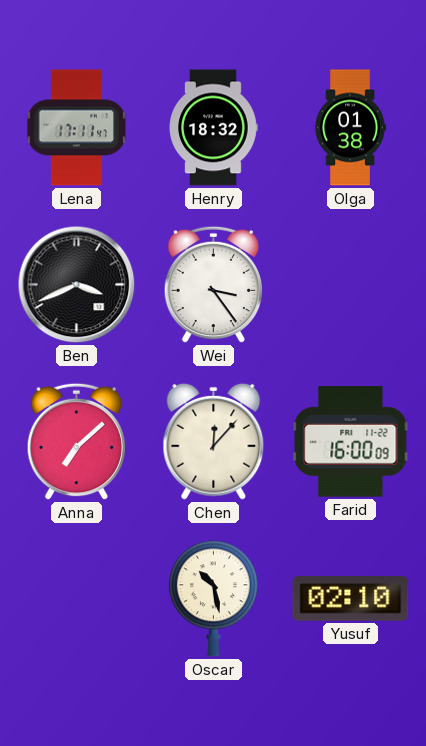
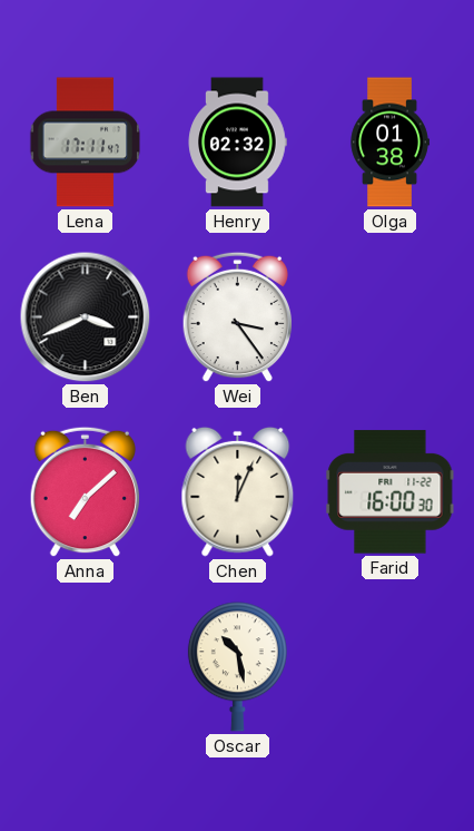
Henry: 18:32 -> 02:32 (237, 143)
Chen: 12:07 -> 12:04 (238, 491)
Farid: 16:00:09 -> 16:00:30 (391, 492)
Yusuf: 02:10 -> none (351, 599)
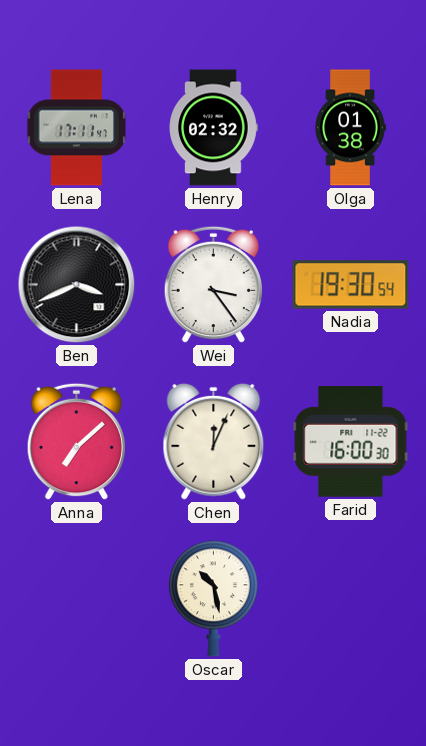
Nadia: none -> 19:30 (351, 285)
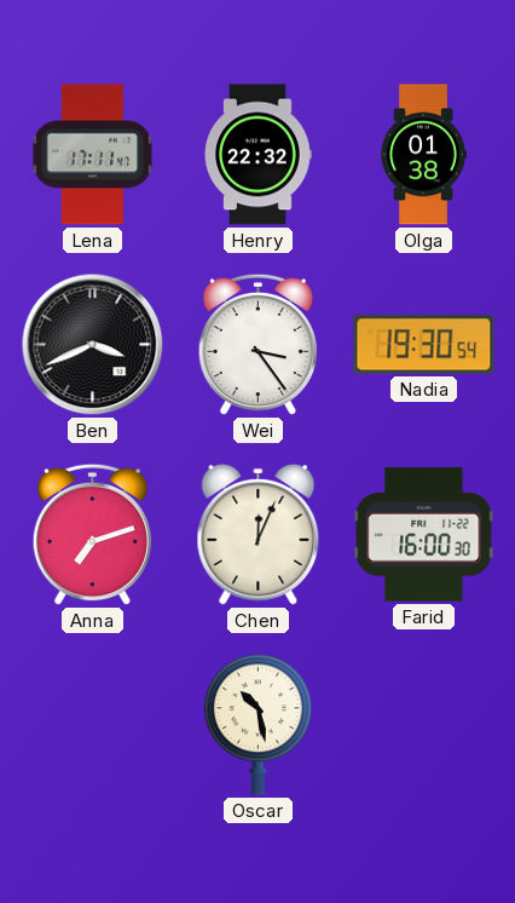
Henry: 02:32 -> 22:32 (257, 155)
Anna: 7:08 -> 7:12 (93, 535)
